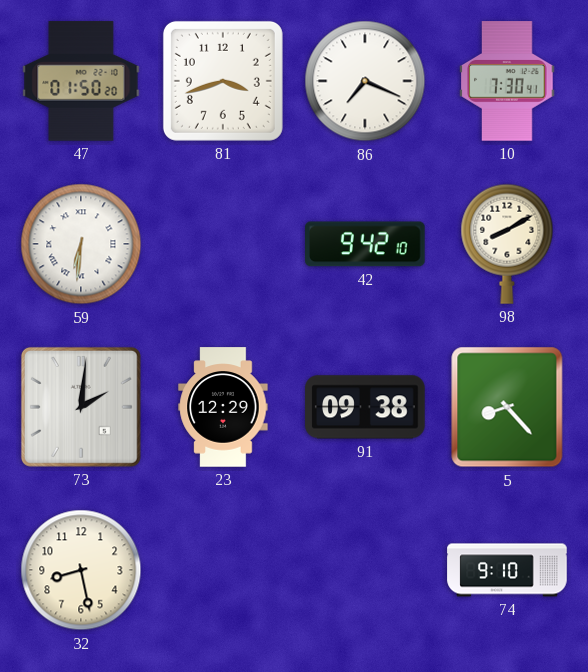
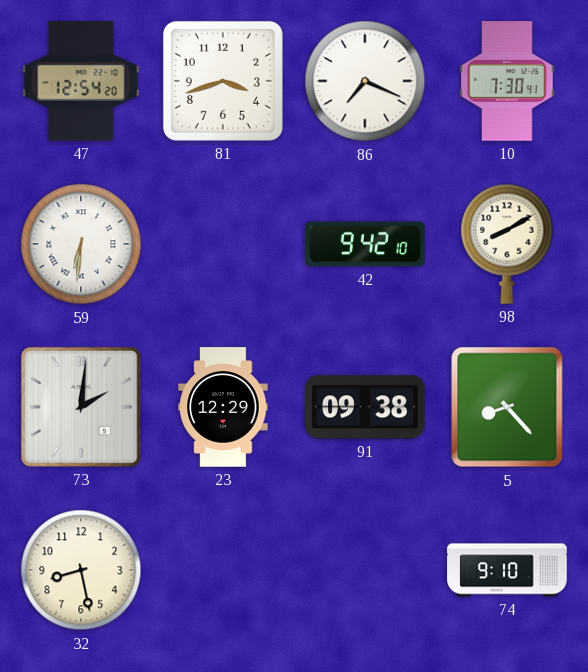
47: 01:50 -> 12:54 (81, 81)
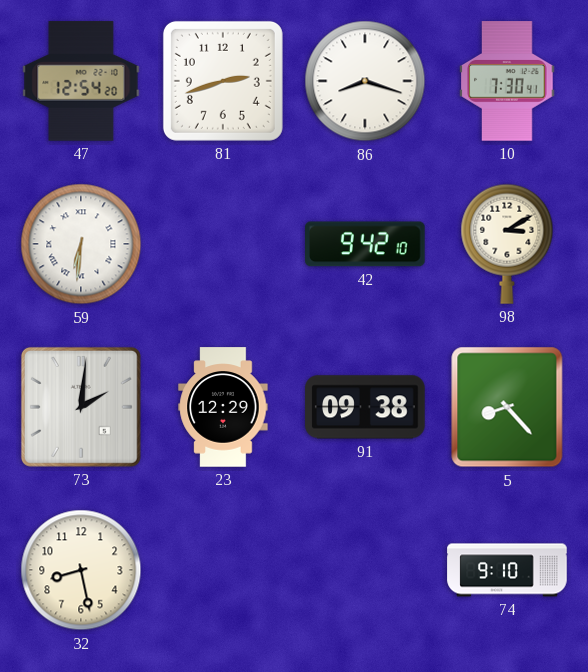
81: 3:42 -> 2:42 (223, 81)
86: 7:19 -> 8:18 (365, 81)
98: 8:10 -> 3:10 (507, 244)
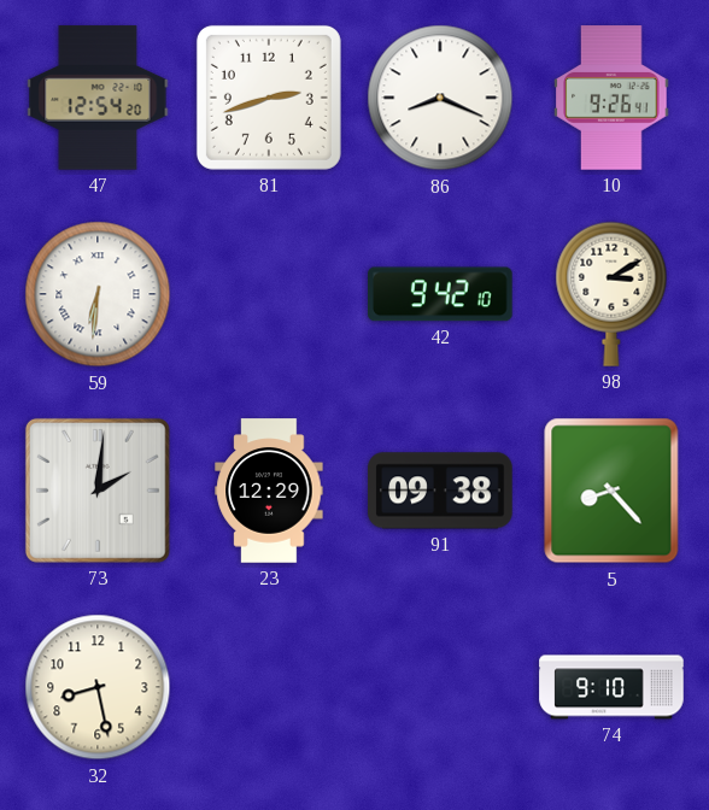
86: 8:18 -> 8:19 (440, 98)
10: 7:30 -> 9:26 (611, 98)
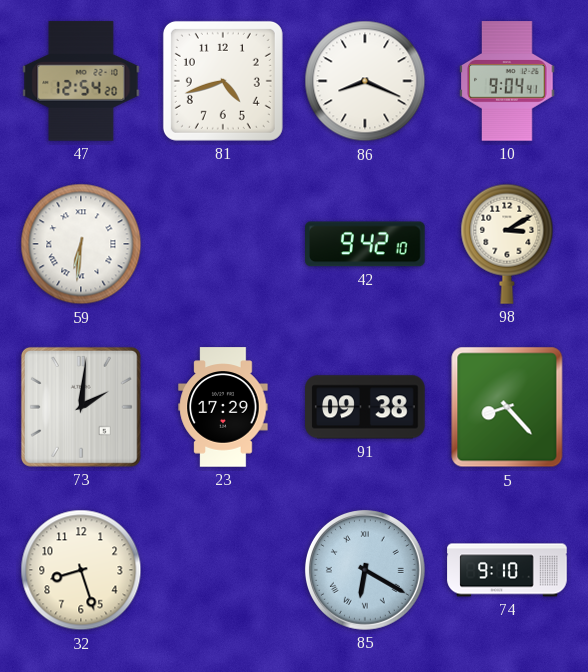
81: 2:42 -> 4:42 (223, 81)
10: 9:26 -> 9:04 (507, 81)
23: 12:29 -> 17:29 (223, 407)
32: 8:28 -> 8:27 (81, 570)
85: none -> 6:20 (365, 570)
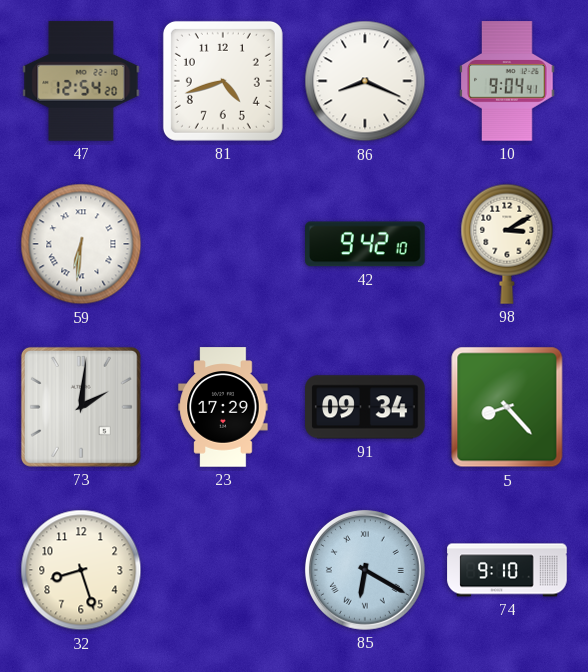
91: 09:38 -> 09:34 (365, 407)
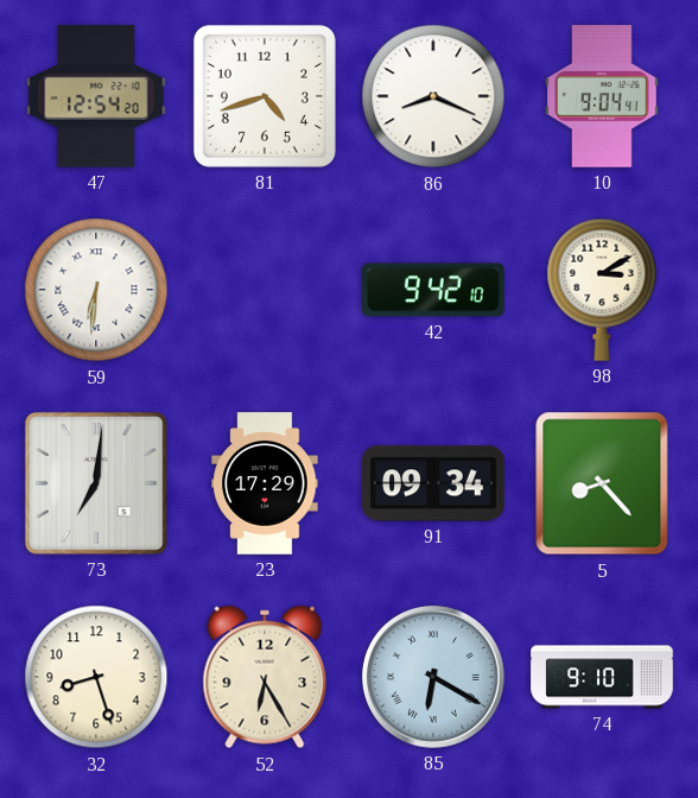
73: 2:01 -> 7:01 (96, 483)
52: none -> 6:25 (265, 677)
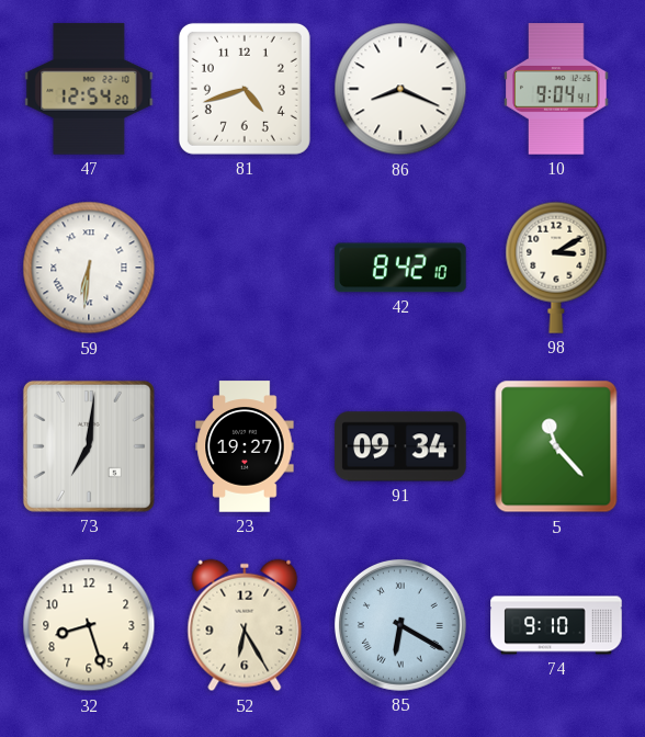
42: 9:42 -> 8:42 (400, 268)
23: 17:29 -> 19:27 (245, 446)
5: 8:23 -> 11:23 (556, 446)
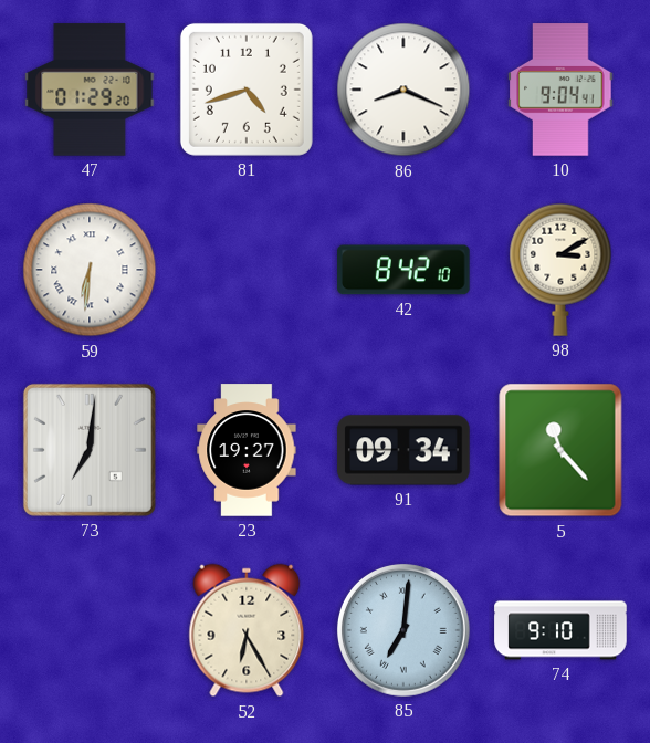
47: 12:54 -> 01:29 (90, 90)
32: 8:27 -> none (89, 625)
85: 6:20 -> 7:01 (403, 630)
